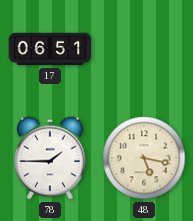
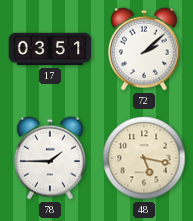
17: 06:51 -> 03:51 (50, 49)
72: none -> 2:08 (144, 49)
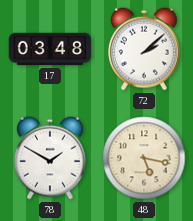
17: 03:51 -> 03:48 (50, 49)
78: 1:45 -> 1:50 (50, 158)
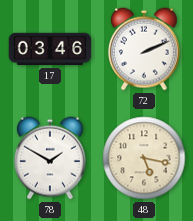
17: 03:48 -> 03:46 (50, 49)
72: 2:08 -> 2:11 (144, 49)
